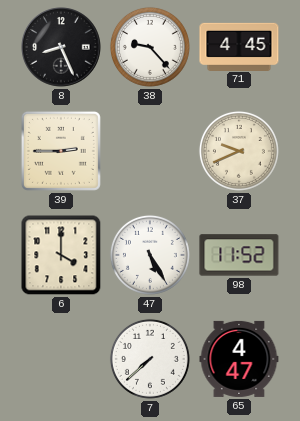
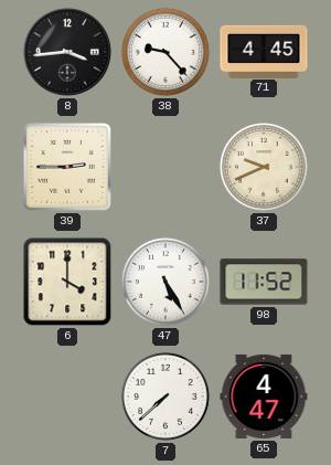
8: 8:26 -> 3:44 (67, 52)
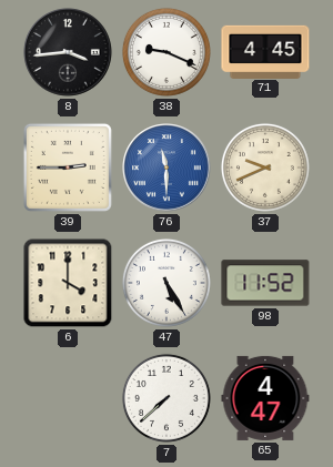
38: 9:23 -> 9:19 (167, 52)
76: none -> 11:30 (167, 167)
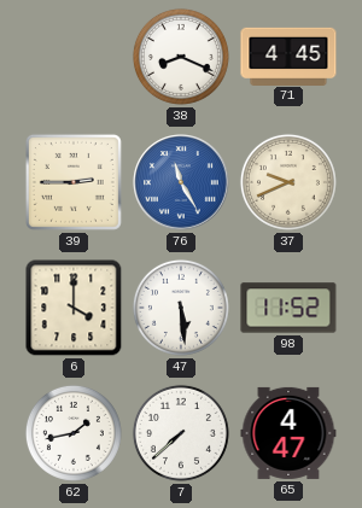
8: 3:44 -> none (68, 52)
38: 9:19 -> 8:19 (181, 57)
76: 11:30 -> 11:25 (181, 182)
47: 5:25 -> 5:29 (181, 308)
62: none -> 1:43 (74, 433)
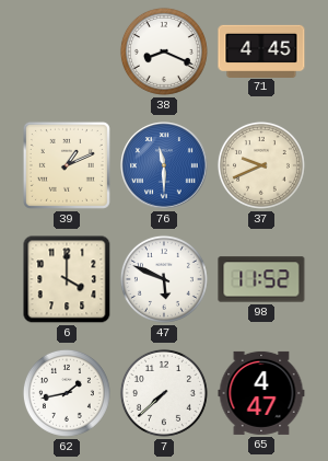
39: 2:45 -> 1:11 (67, 165)
76: 11:25 -> 11:30 (164, 165)
47: 5:29 -> 5:49 (164, 279)
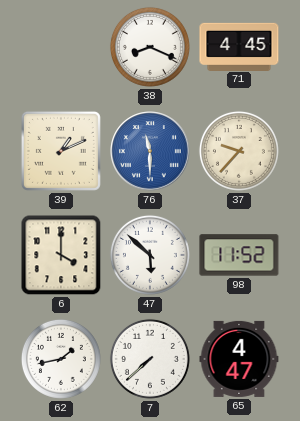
37: 9:41 -> 9:37 (239, 151)
47: 5:49 -> 5:52 (150, 255)
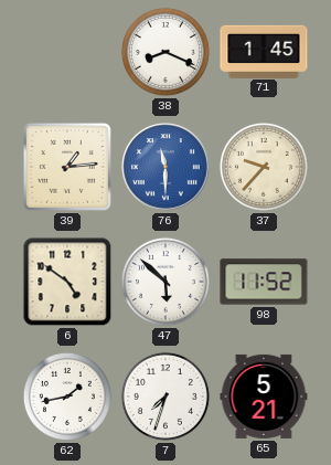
71: 4:45 -> 1:45 (264, 51)
39: 1:11 -> 1:14 (67, 167)
6: 4:00 -> 4:51 (67, 282)
7: 7:38 -> 7:33 (165, 397)
65: 4:47 -> 5:21 (264, 397)
